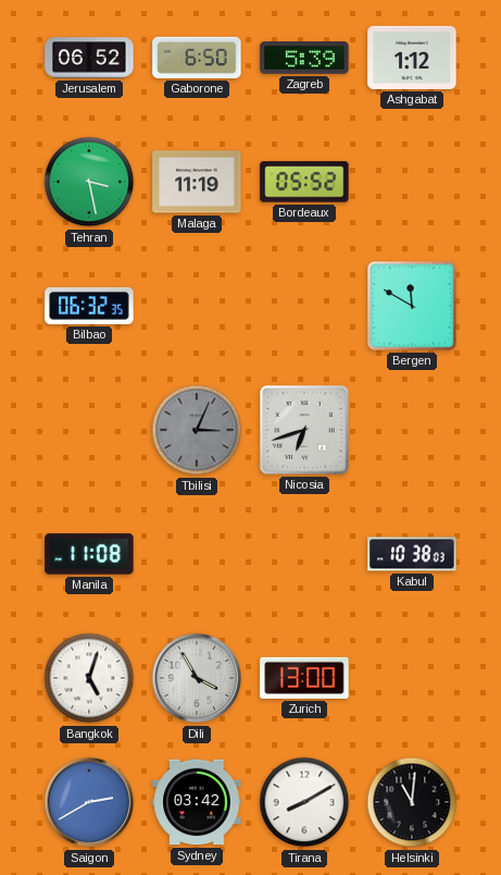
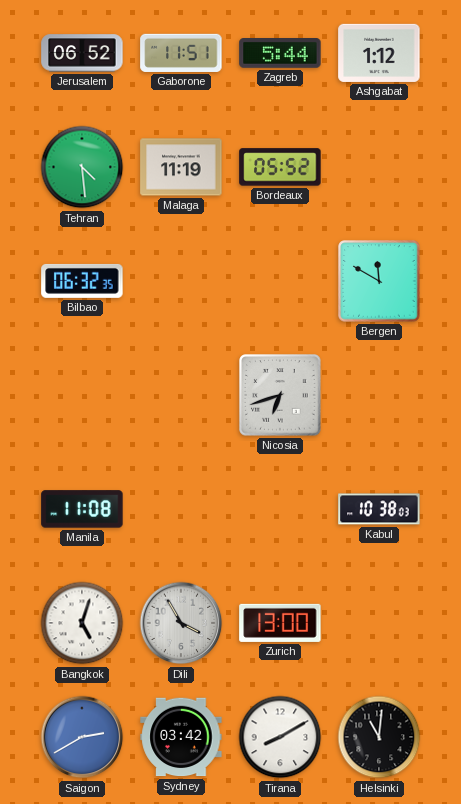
Gaborone: 6:50 -> 11:51 (181, 53)
Zagreb: 5:39 -> 5:44 (280, 54)
Tehran: 3:28 -> 4:29 (82, 167)
Tbilisi: 3:04 -> none (197, 430)
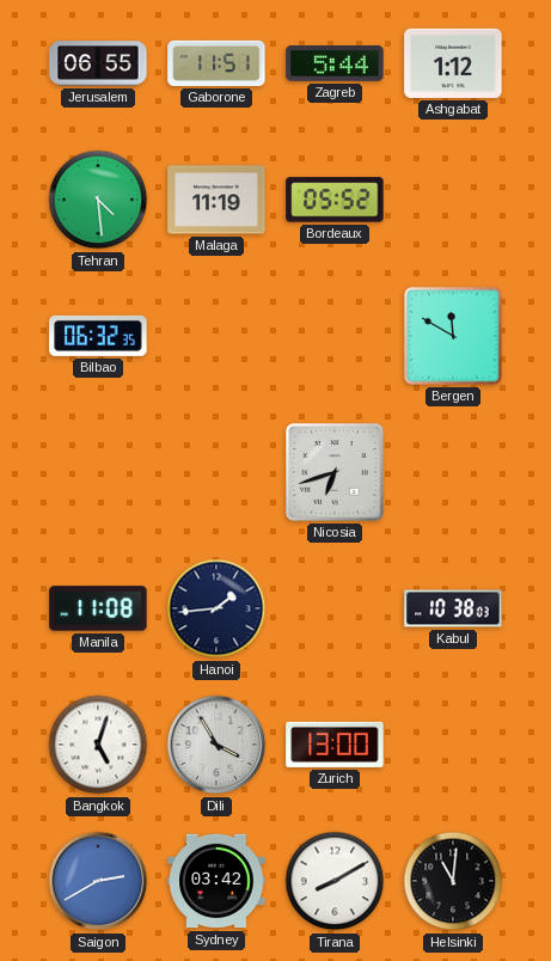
Jerusalem: 06:52 -> 06:55 (98, 63)
Hanoi: none -> 1:44 (216, 608)
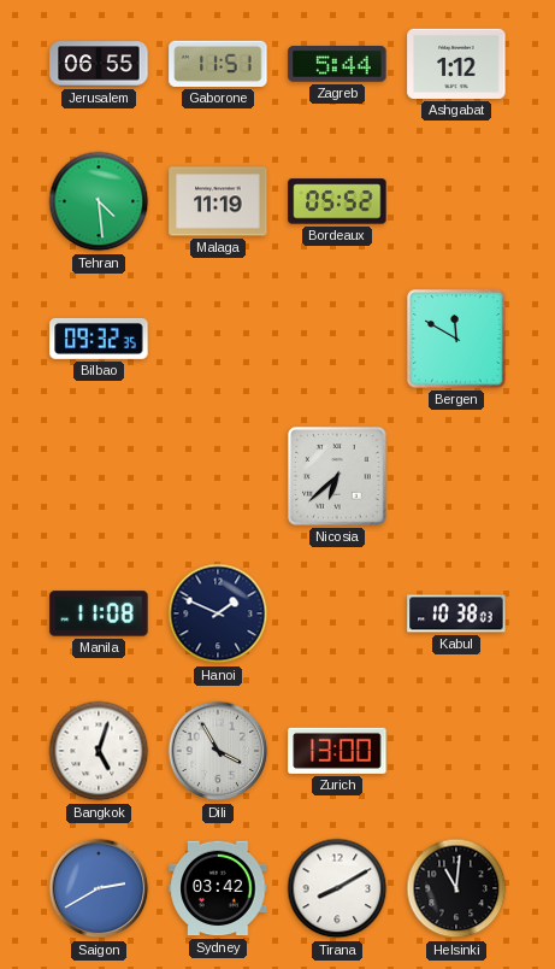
Bilbao: 06:32 -> 09:32 (99, 339)
Nicosia: 6:42 -> 6:38 (337, 476)
Hanoi: 1:44 -> 1:49 (218, 613)
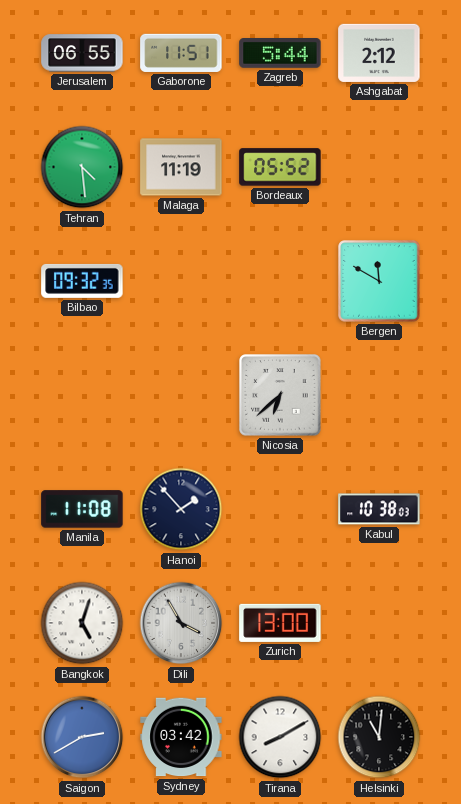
Ashgabat: 1:12 -> 2:12 (379, 53)
Hanoi: 1:49 -> 1:53 (181, 509)
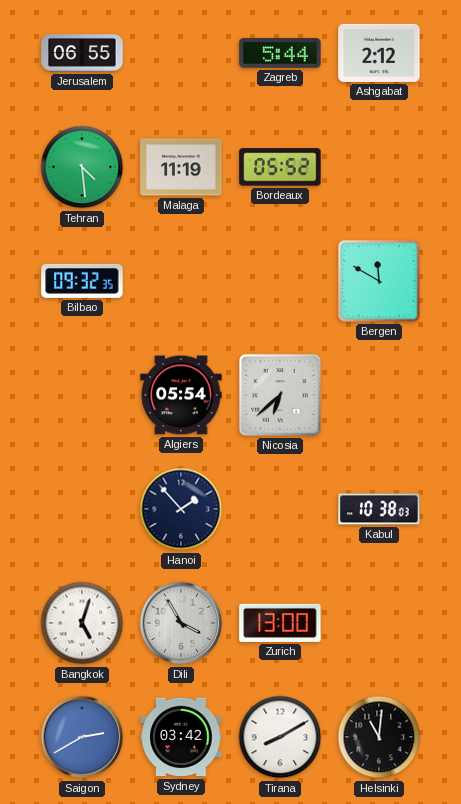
Gaborone: 11:51 -> none (181, 53)
Algiers: none -> 05:54 (181, 395)
Manila: 11:08 -> none (82, 509)
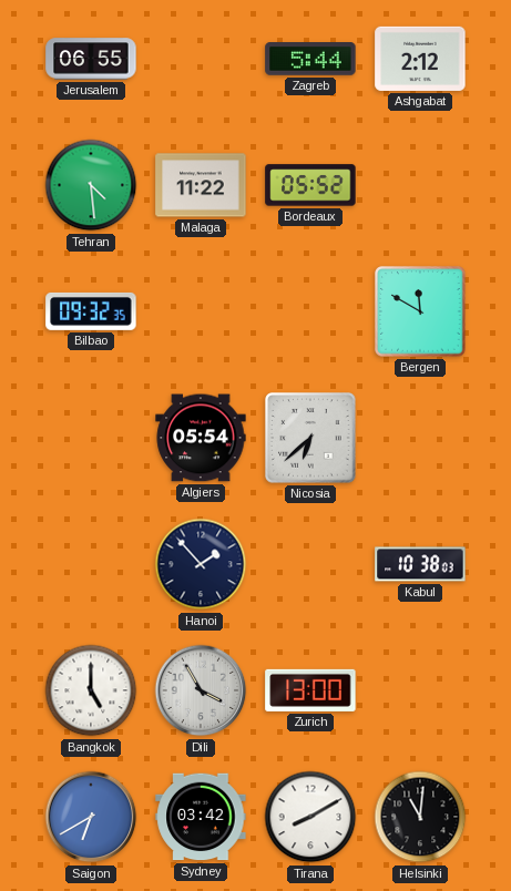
Malaga: 11:19 -> 11:22 (201, 185)
Bangkok: 5:03 -> 5:00 (91, 690)
Saigon: 2:40 -> 6:40 (91, 817)
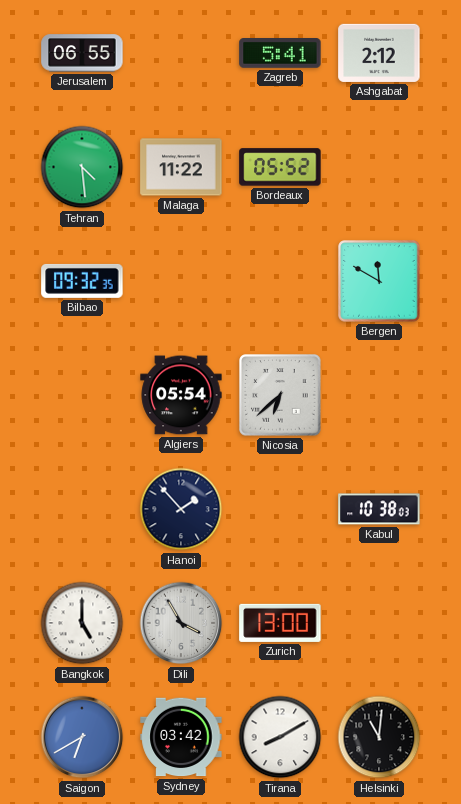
Zagreb: 5:44 -> 5:41 (280, 54)
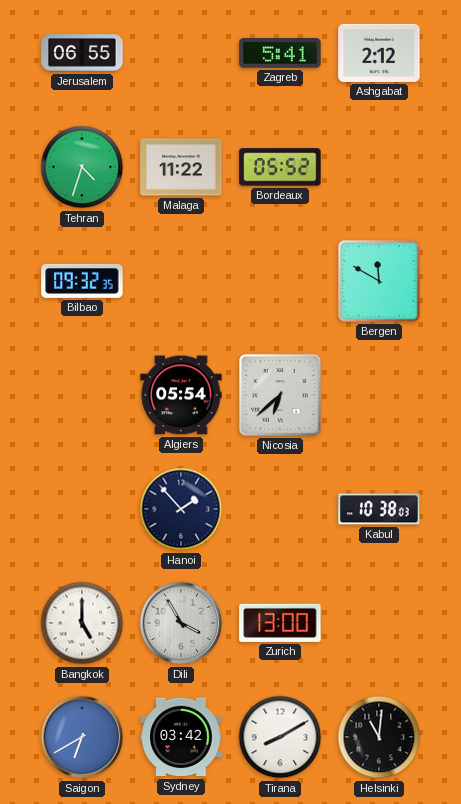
Tehran: 4:29 -> 4:33 (82, 167)
